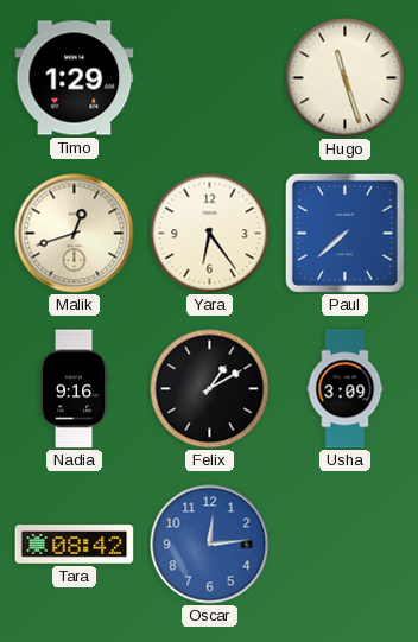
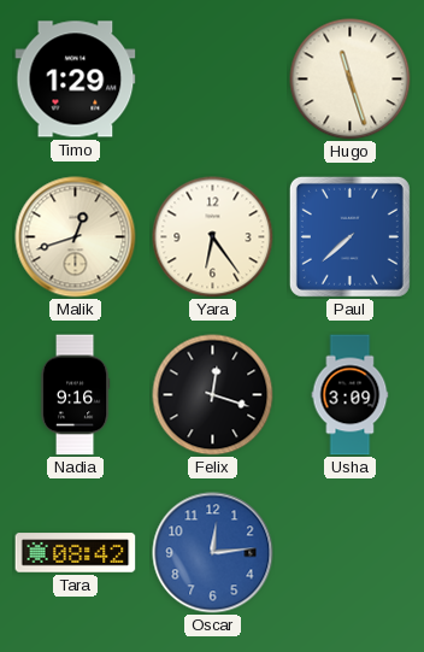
Felix: 1:10 -> 12:18 (213, 395)
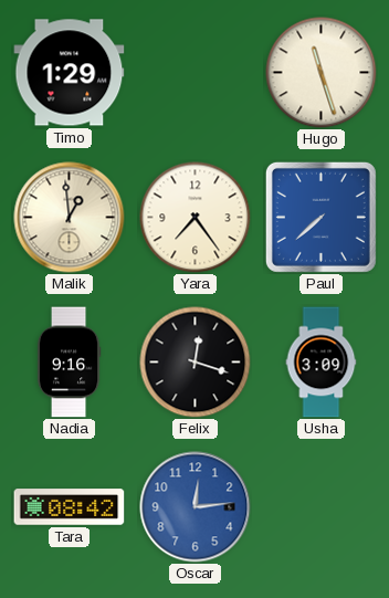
Malik: 12:42 -> 12:59 (70, 218)
Yara: 6:24 -> 7:24 (196, 218)
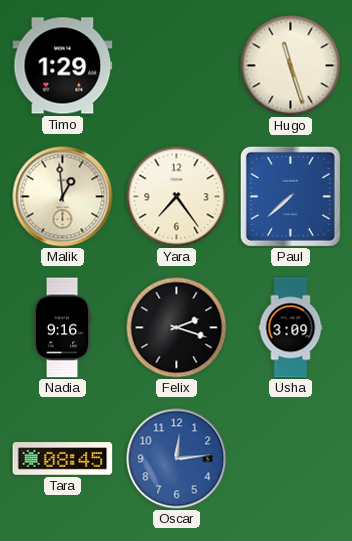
Felix: 12:18 -> 2:18 (177, 328)
Tara: 08:42 -> 08:45 (63, 459)
